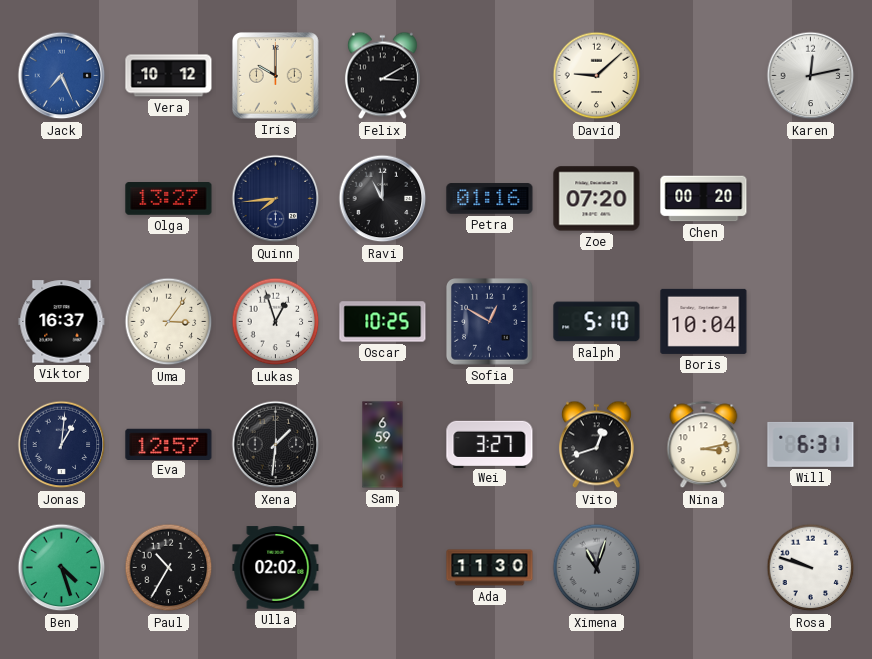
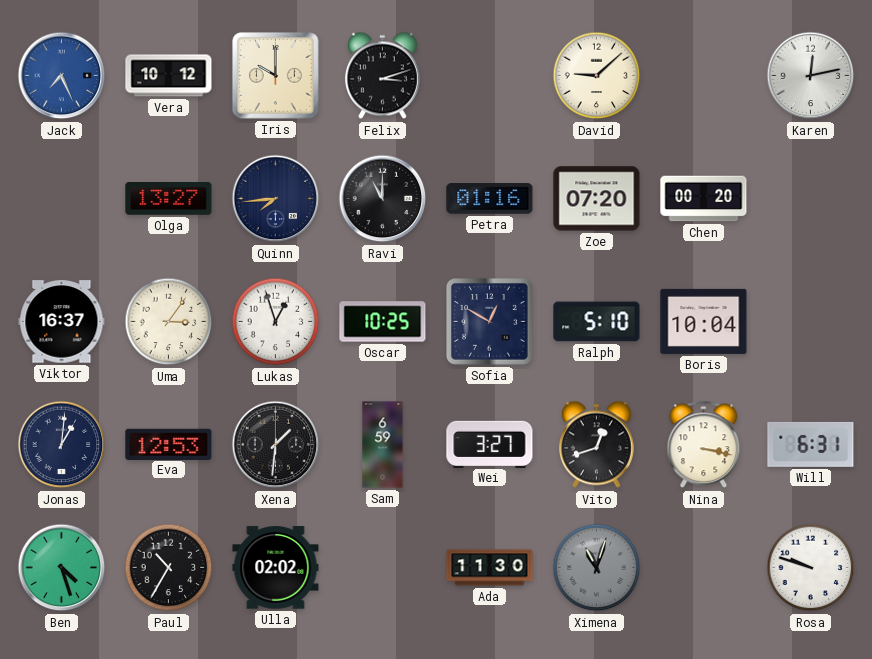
Felix: 3:10 -> 3:12 (382, 76)
Eva: 12:57 -> 12:53 (169, 444)
Nina: 3:13 -> 3:17 (704, 445)
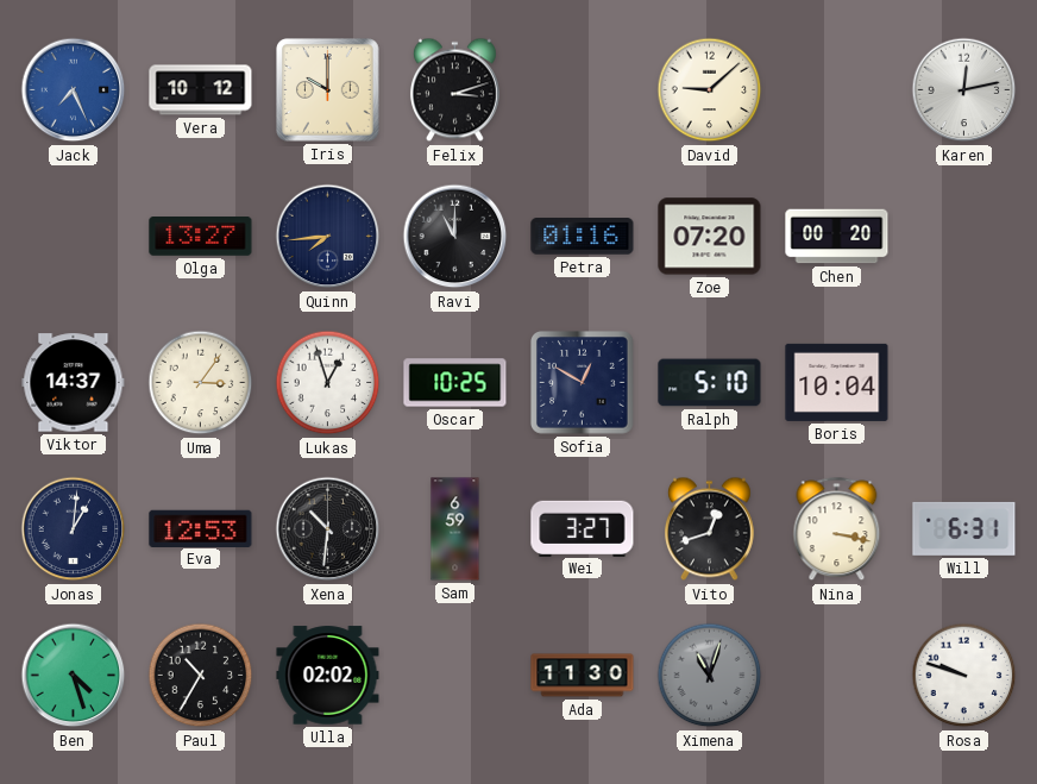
Viktor: 16:37 -> 14:37 (74, 383)
Xena: 1:31 -> 10:31 (328, 529)
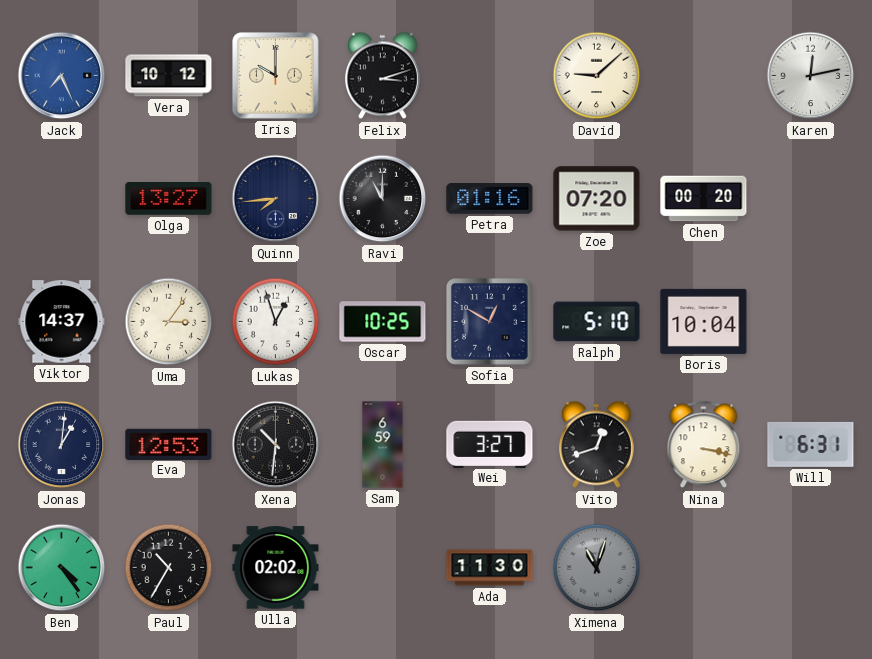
Ben: 4:27 -> 4:24 (62, 568)
Rosa: 9:48 -> none (964, 676)
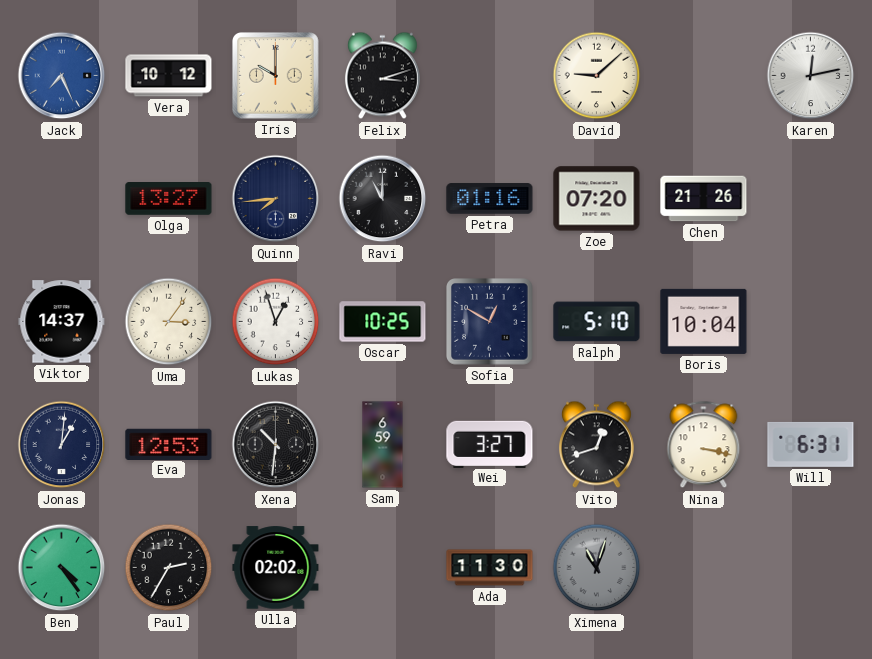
Chen: 00:20 -> 21:26 (704, 199)
Paul: 10:35 -> 2:35 (169, 568)
